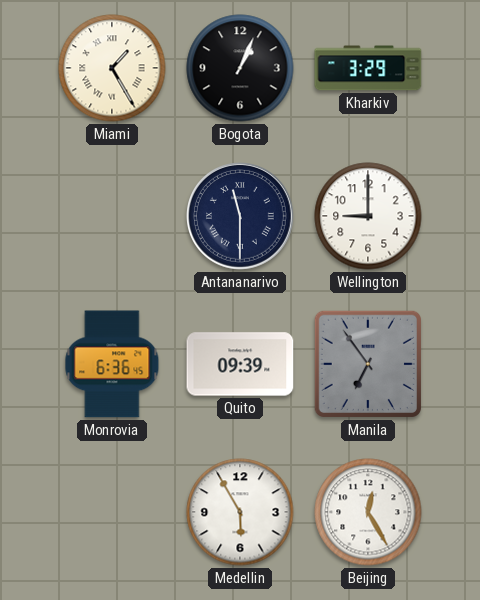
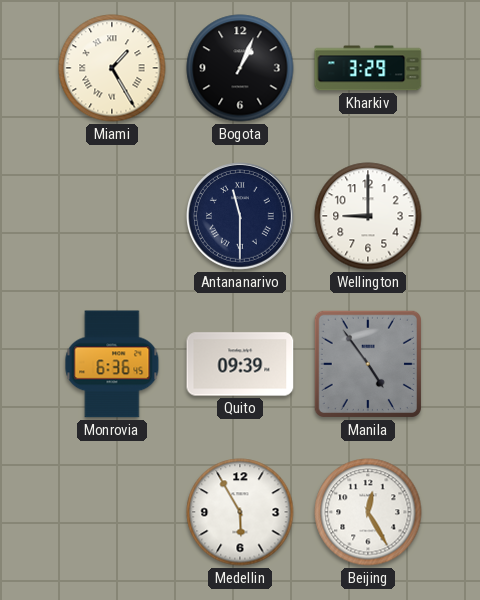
Manila: 6:54 -> 4:54 (368, 364)
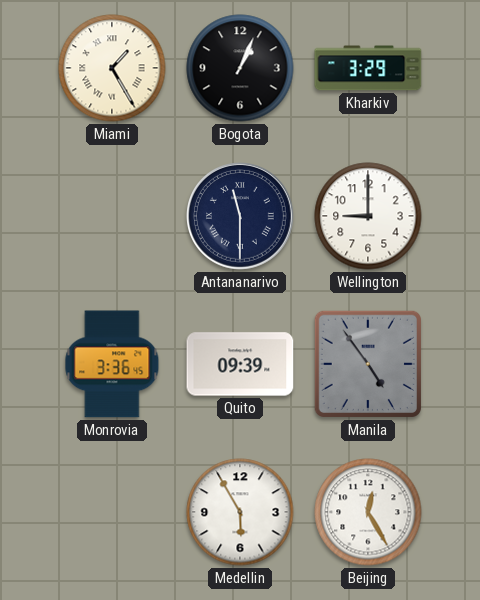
Monrovia: 6:36 -> 3:36 (112, 364)
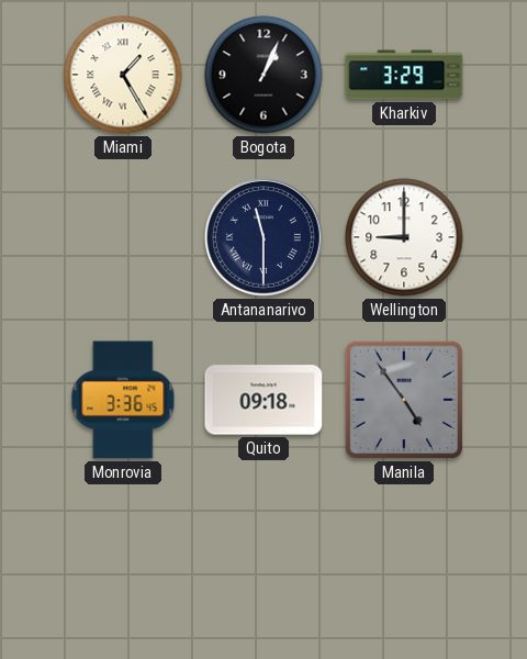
Quito: 09:39 -> 09:18 (263, 400)
Medellin: 5:55 -> none (240, 512)
Beijing: 12:25 -> none (368, 512)
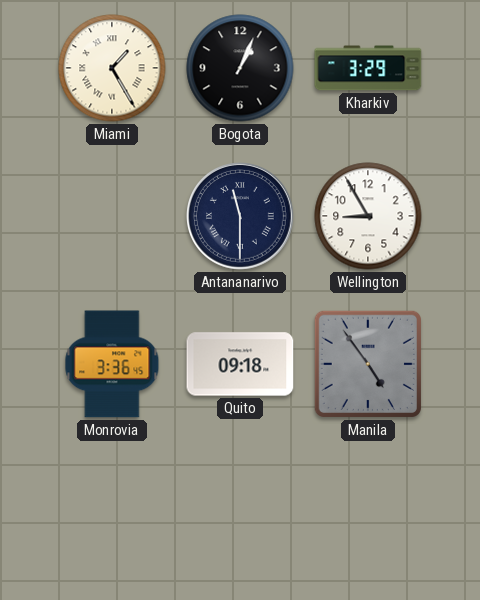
Wellington: 9:00 -> 8:55 (368, 216)
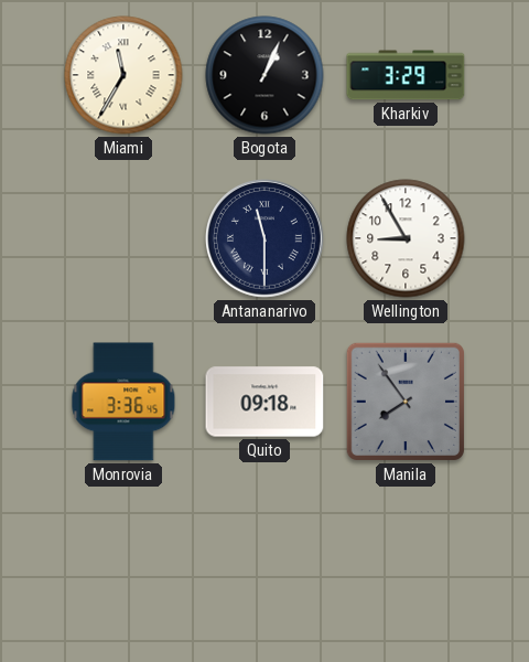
Miami: 1:25 -> 11:35 (123, 75)
Manila: 4:54 -> 7:54 (406, 402)
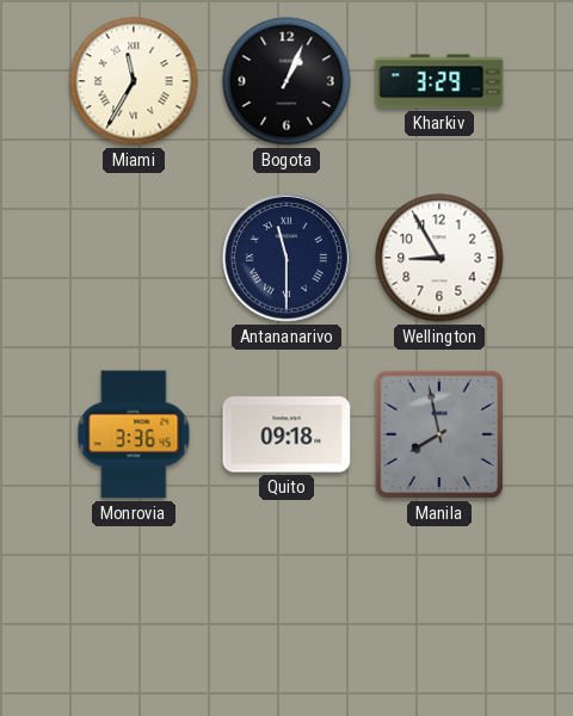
Manila: 7:54 -> 7:58 (439, 434)
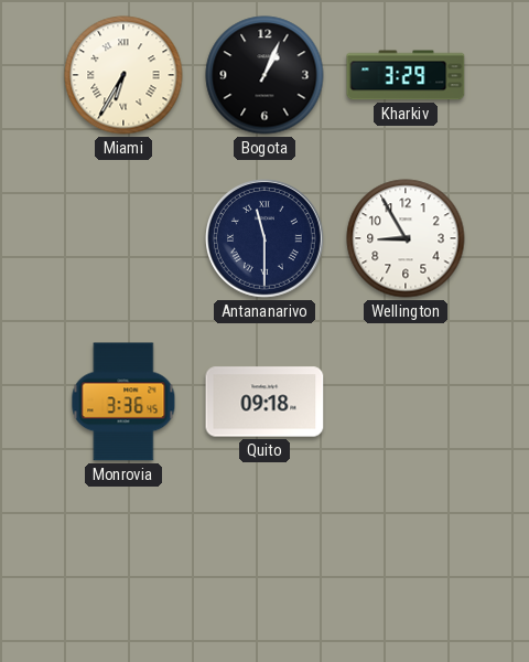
Miami: 11:35 -> 6:35 (123, 75)
Manila: 7:58 -> none (439, 434)
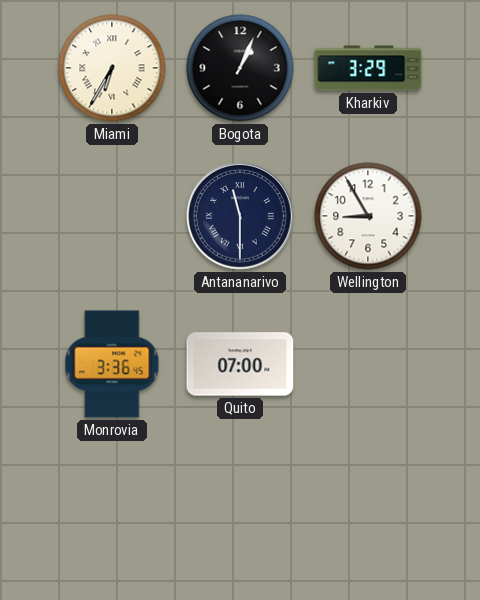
Quito: 09:18 -> 07:00 (240, 364)
